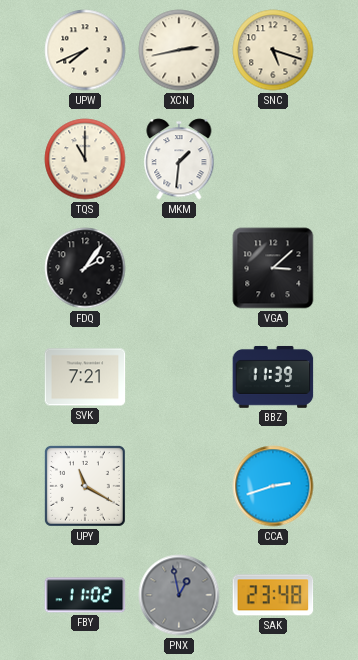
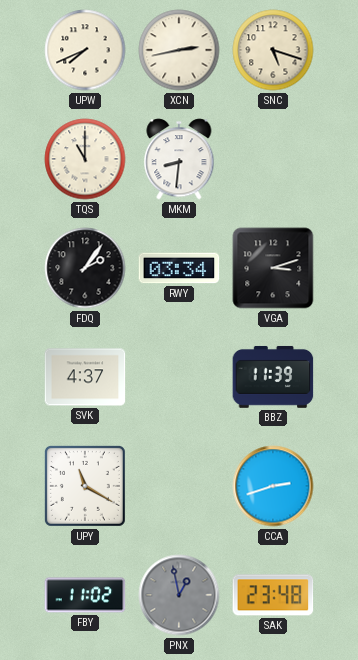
MKM: 1:31 -> 8:31 (179, 159)
RWY: none -> 03:34 (179, 268)
VGA: 3:08 -> 3:12 (273, 268)
SVK: 7:21 -> 4:37 (85, 377)
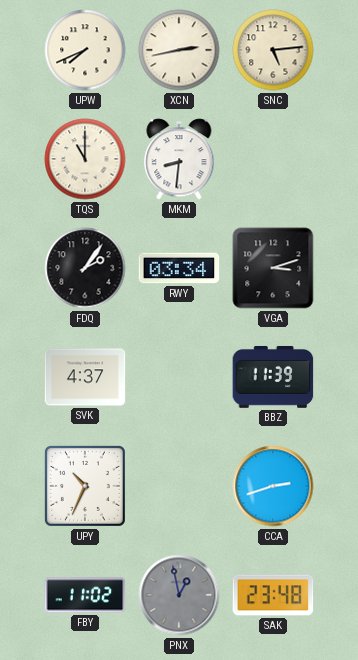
SNC: 5:18 -> 5:14 (273, 50)
UPY: 11:20 -> 10:34 (85, 486)
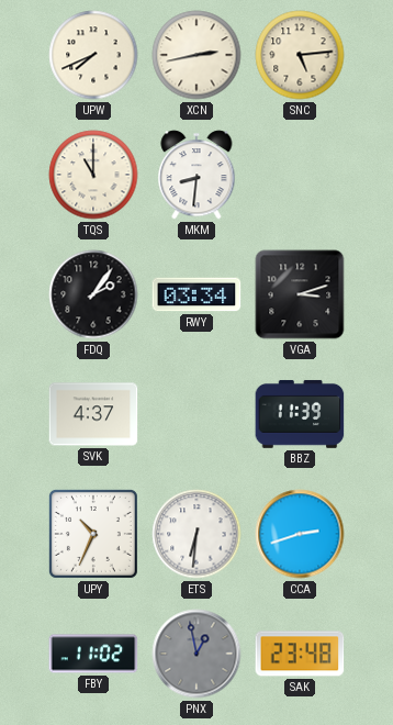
ETS: none -> 6:31 (196, 534)
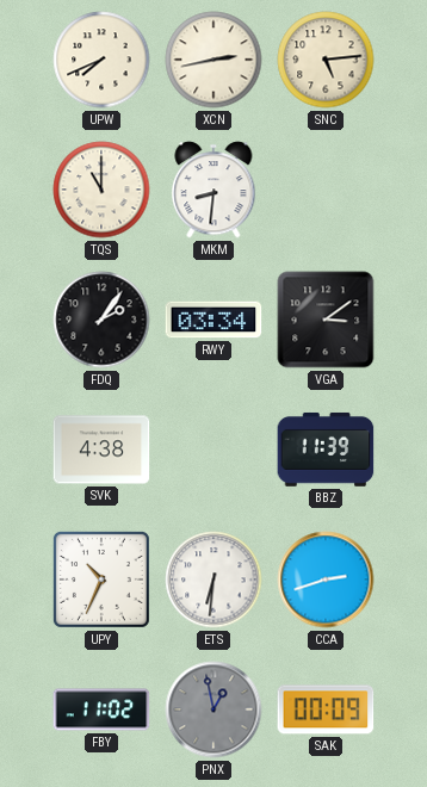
VGA: 3:12 -> 3:09 (326, 320)
SVK: 4:37 -> 4:38 (101, 450)
SAK: 23:48 -> 00:09 (326, 709)
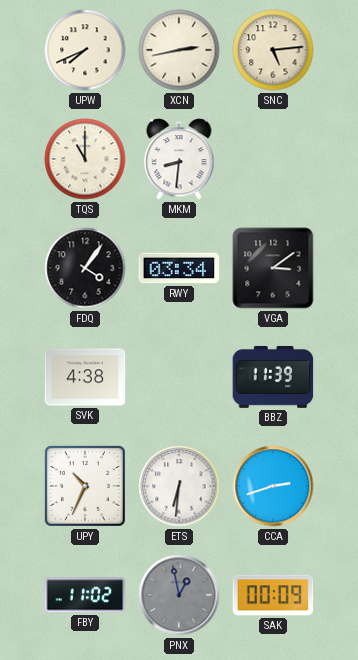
FDQ: 2:06 -> 4:06 (85, 268)
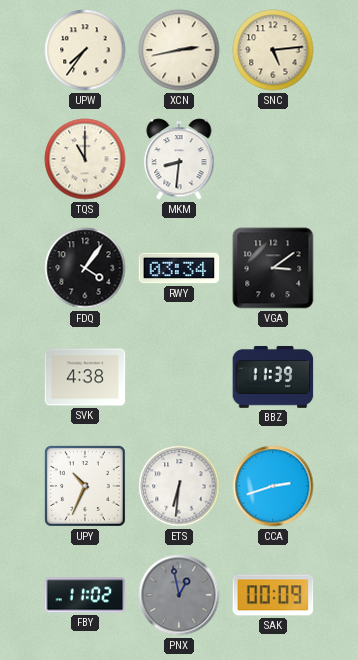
UPW: 7:41 -> 7:36 (85, 50)
